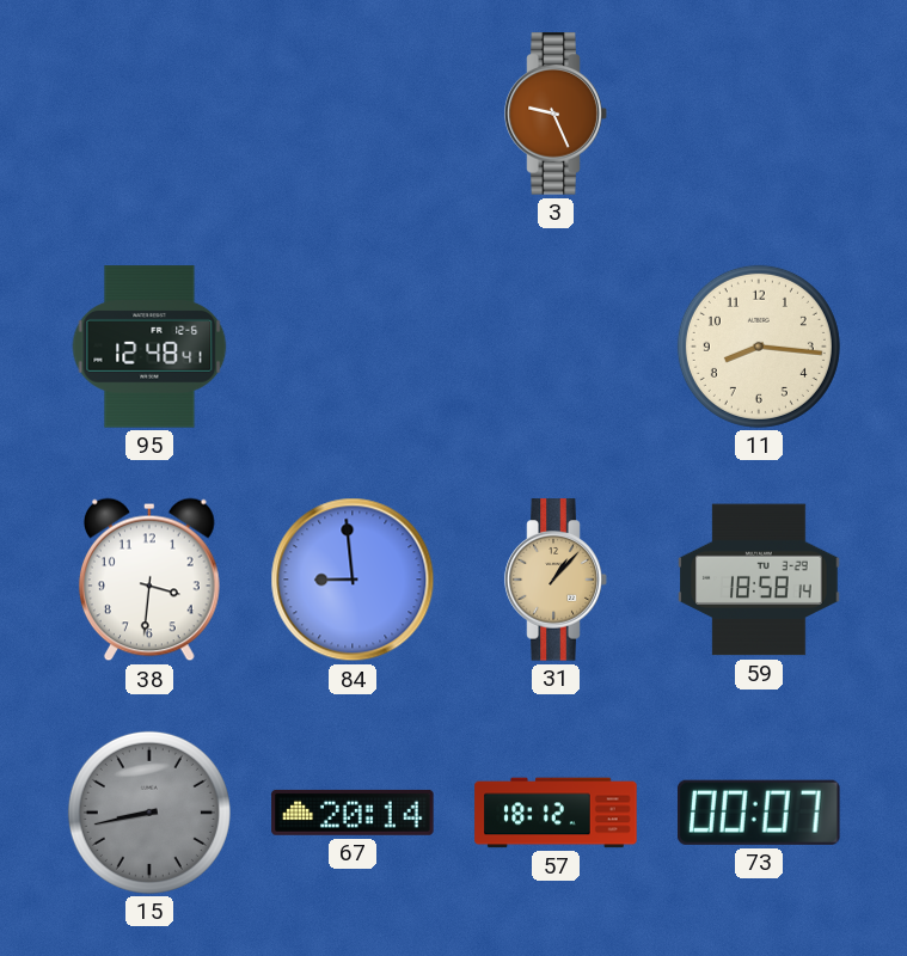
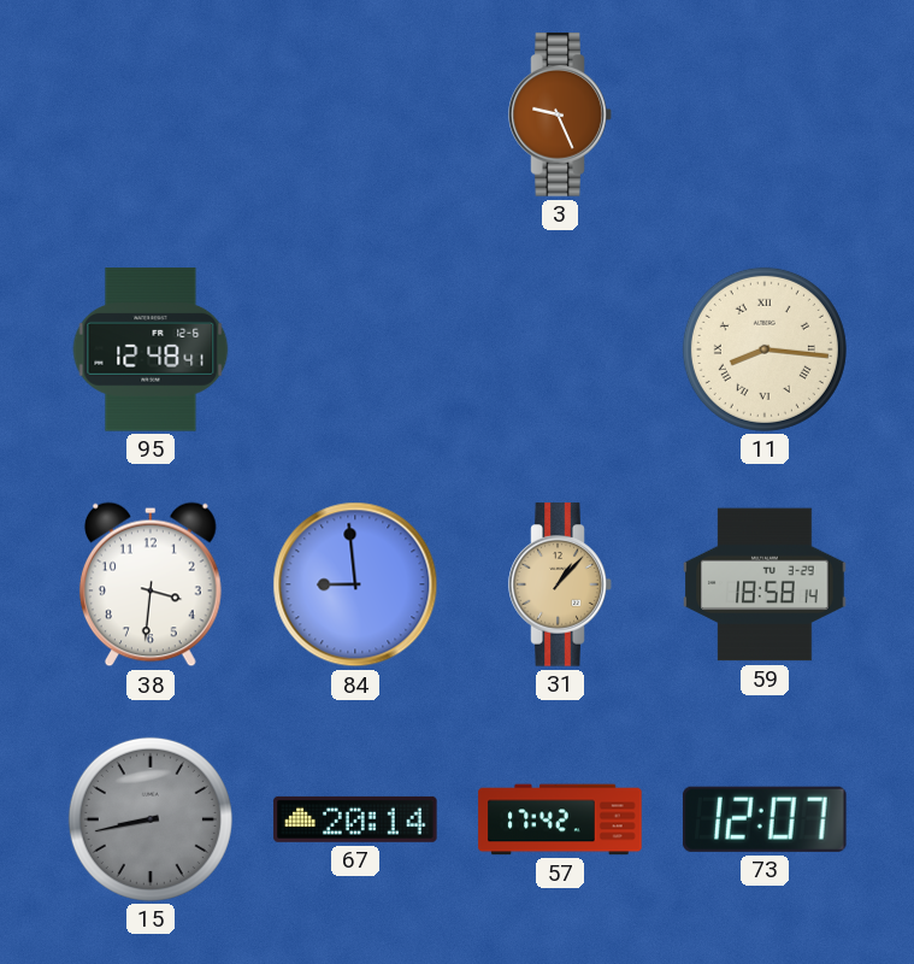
11 numerals: Arabic -> Roman (765, 349)
57: 18:12 -> 17:42 (560, 819)
73: 00:07 -> 12:07 (765, 819)
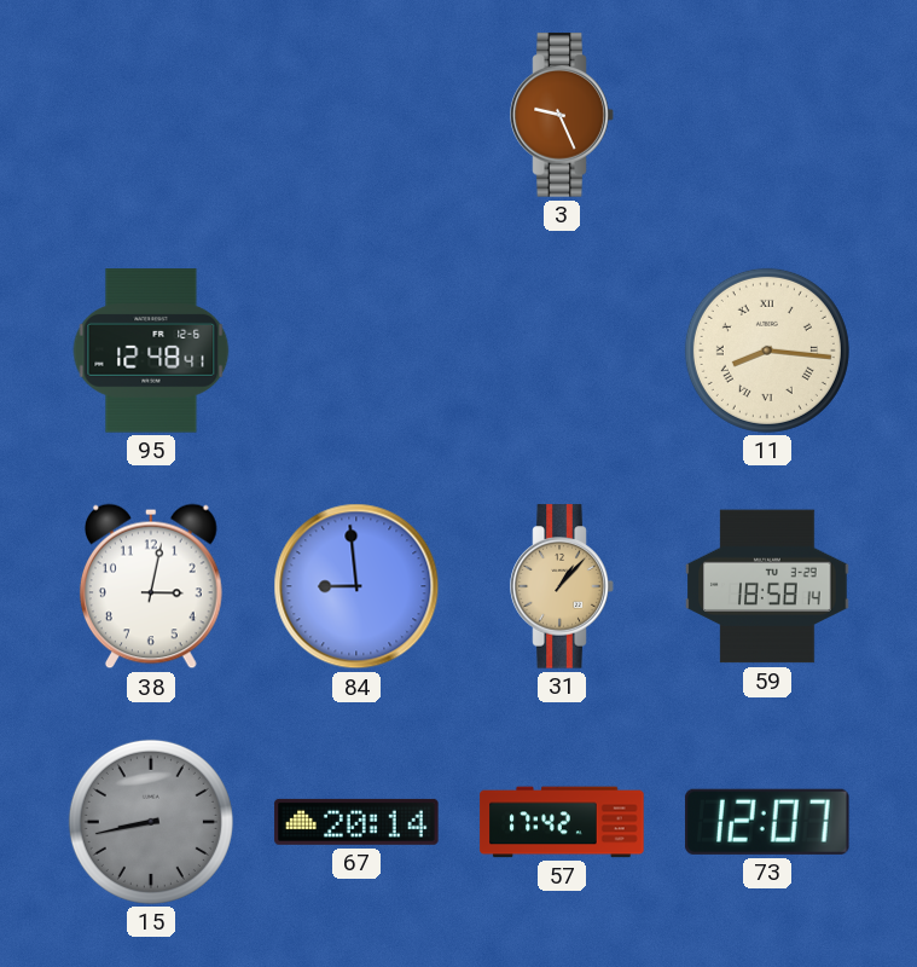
38: 3:31 -> 3:02 (151, 586)
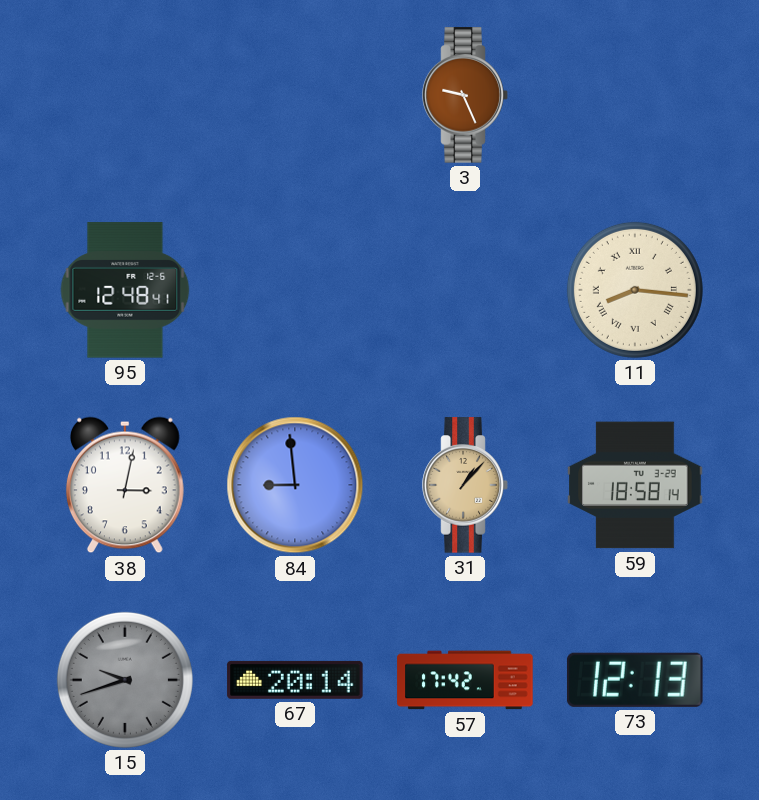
15: 8:43 -> 9:42 (125, 680)
73: 12:07 -> 12:13 (635, 680)
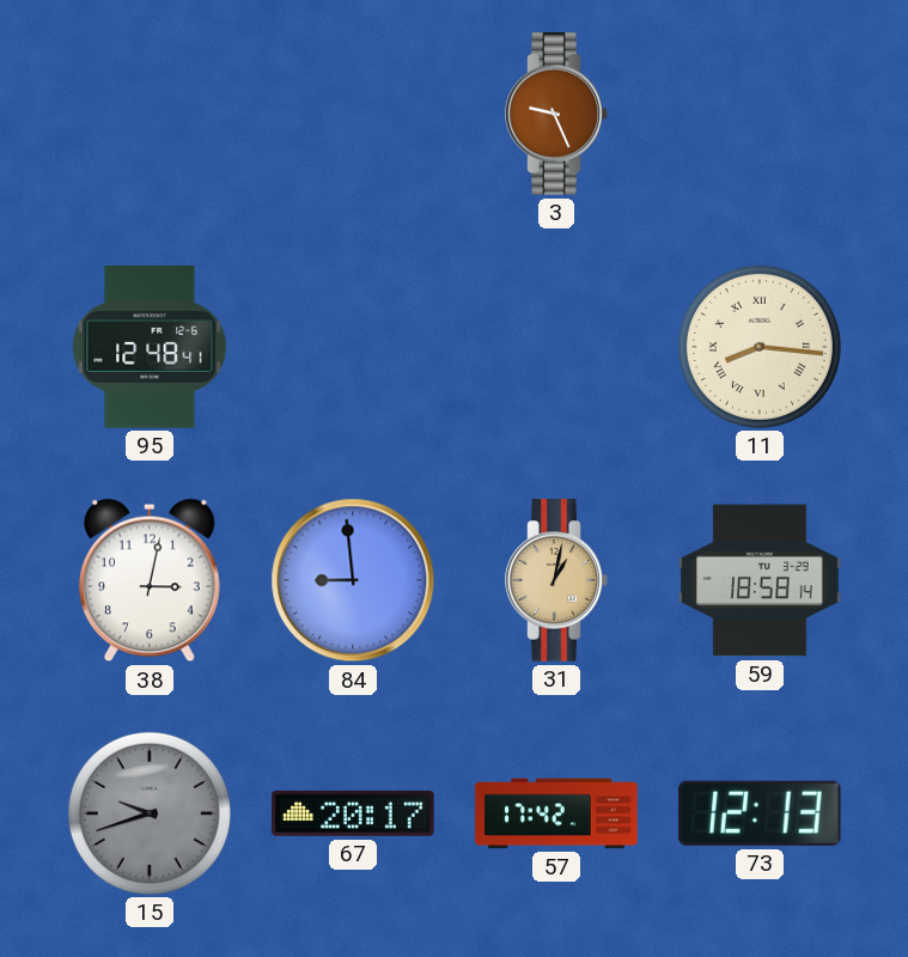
31: 1:07 -> 1:02 (556, 580)
67: 20:14 -> 20:17 (353, 813)
